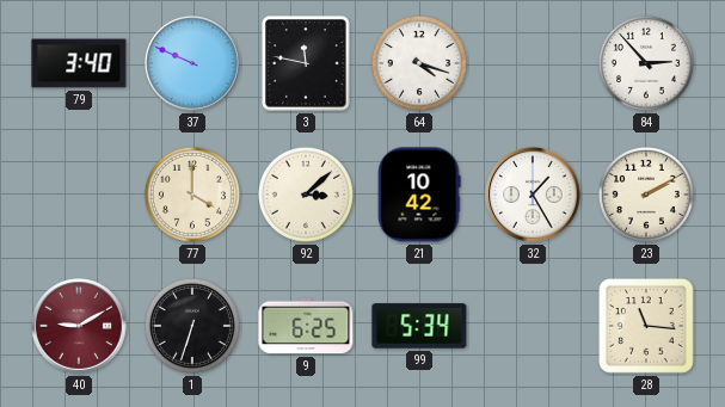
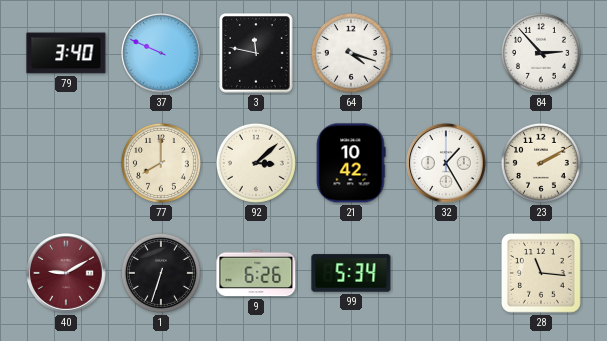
77: 4:00 -> 8:00 (161, 163)
9: 6:25 -> 6:26 (256, 273)
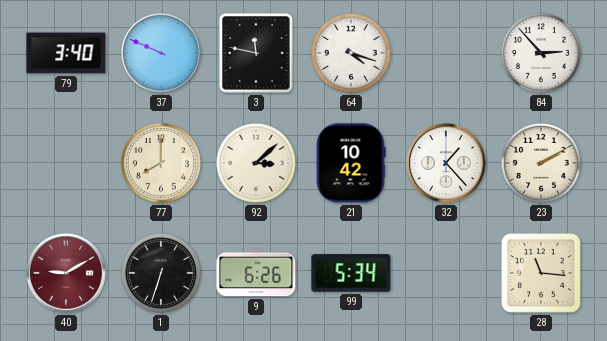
32: 1:25 -> 1:23 (446, 163)
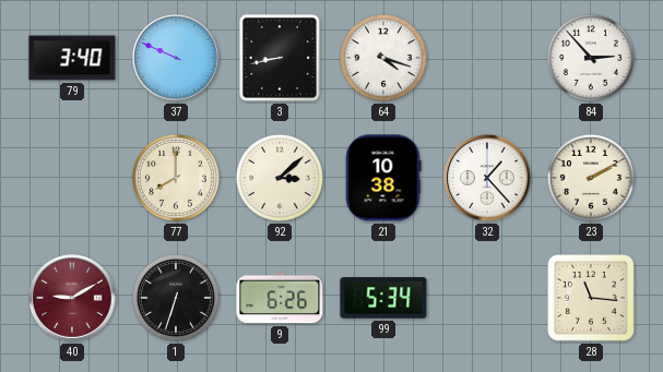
3: 11:47 -> 8:43 (281, 58)
21: 10:42 -> 10:38 (383, 178)
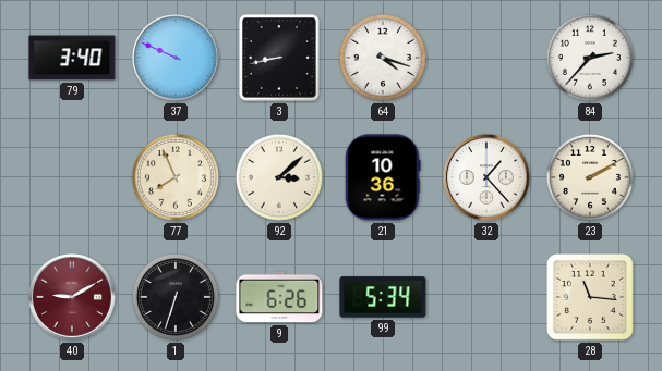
84: 2:53 -> 2:37 (590, 58)
77: 8:00 -> 7:56 (176, 177)
21: 10:38 -> 10:36 (383, 177)
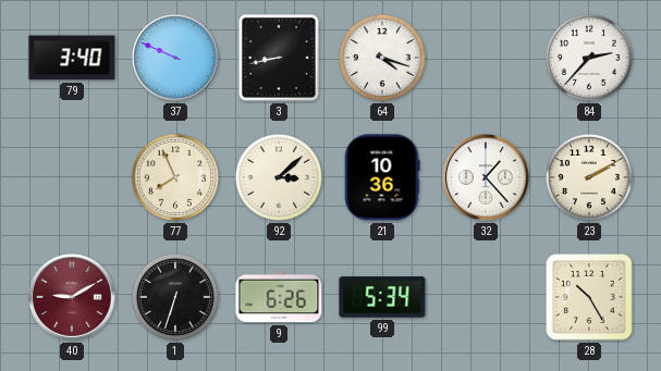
28: 11:16 -> 10:25 (590, 298)
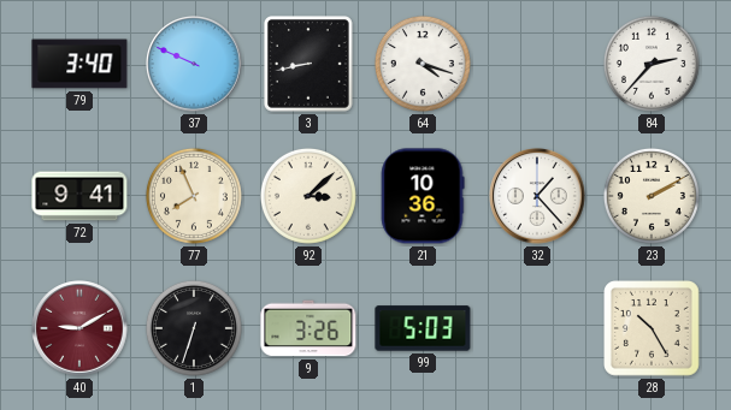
72: none -> 9:41 (79, 196)
9: 6:26 -> 3:26 (308, 328)
99: 5:34 -> 5:03 (423, 328)
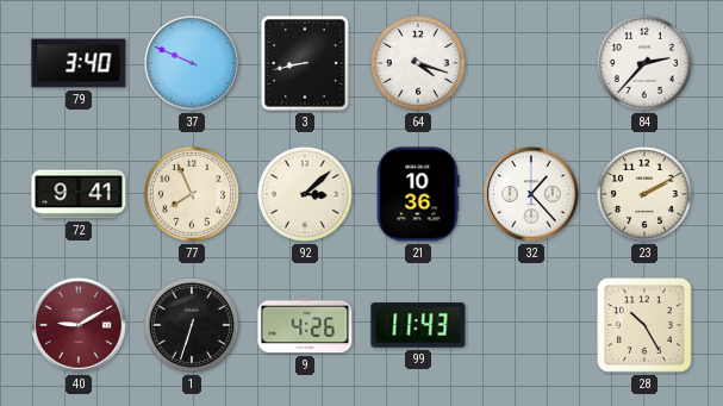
9: 3:26 -> 4:26 (305, 325)
99: 5:03 -> 11:43 (418, 325)
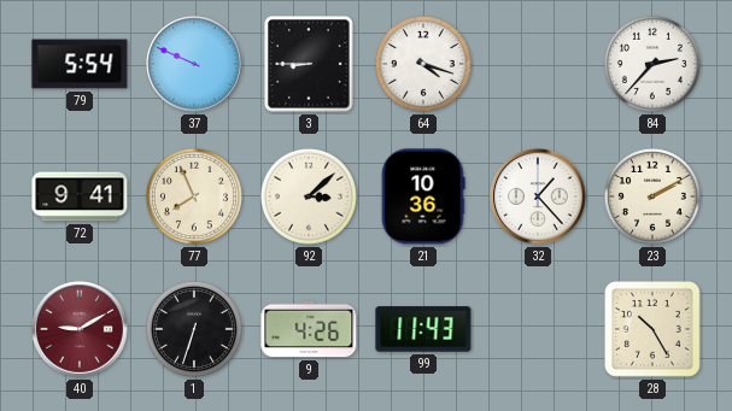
79: 3:40 -> 5:54 (80, 64)
3: 8:43 -> 8:45 (310, 64)
